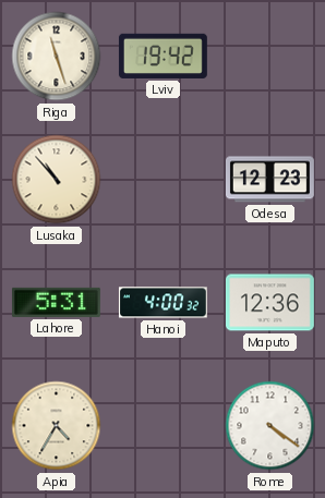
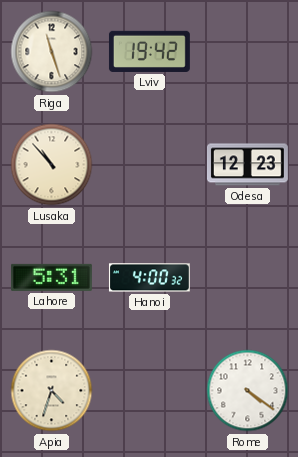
Maputo: 12:36 -> none (269, 303)
Apia: 4:35 -> 4:33 (52, 391)
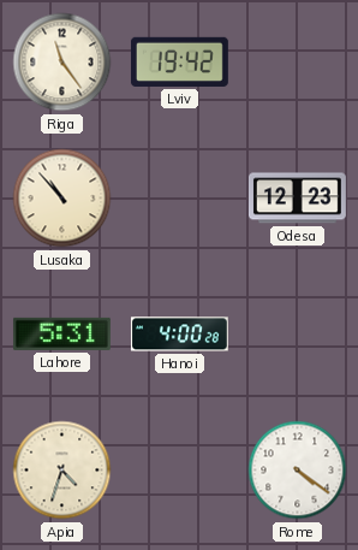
Riga: 11:27 -> 11:24 (62, 63)
Hanoi: 4:00:32 -> 4:00:28 (179, 335)
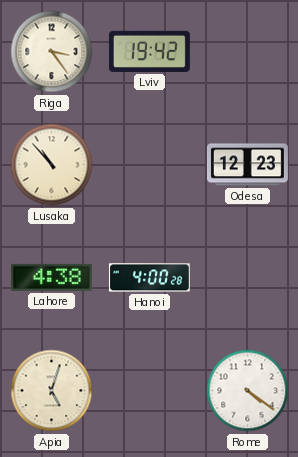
Riga: 11:24 -> 3:24 (52, 52)
Lahore: 5:31 -> 4:38 (51, 277)
Apia: 4:33 -> 5:03 (52, 391)
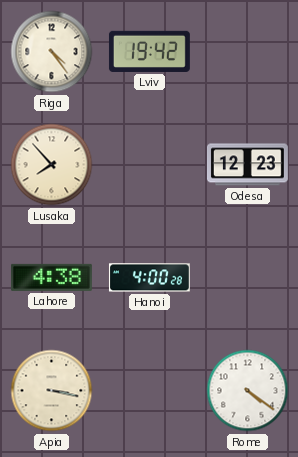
Riga: 3:24 -> 4:24 (52, 52)
Lusaka: 10:53 -> 7:53 (52, 165)
Apia: 5:03 -> 3:17 (52, 391)
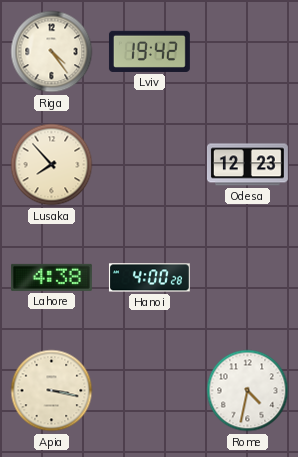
Rome: 4:21 -> 4:32 (248, 391)
